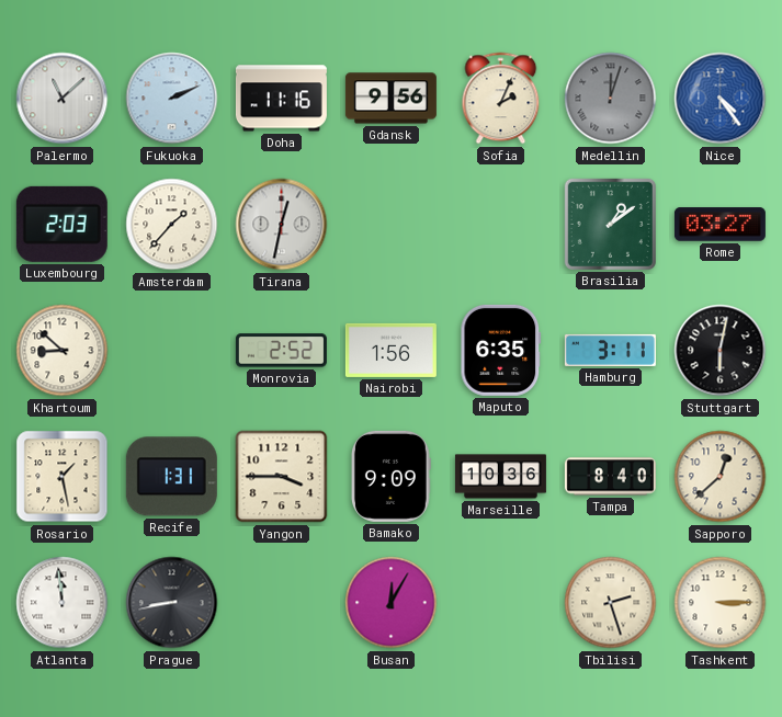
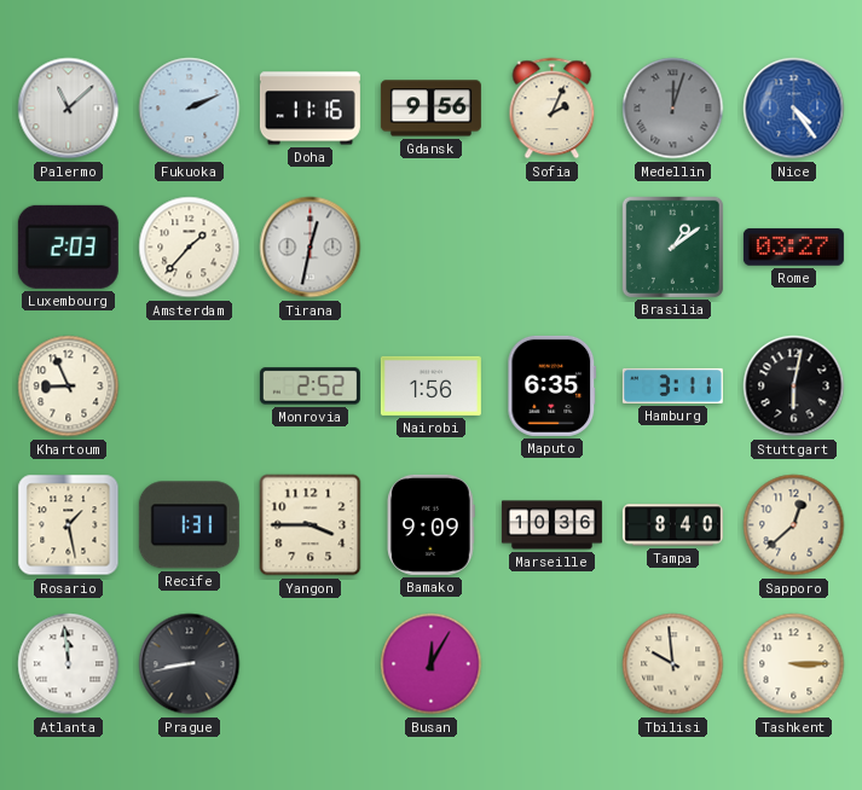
Khartoum: 8:52 -> 8:56 (69, 387)
Tbilisi: 2:27 -> 9:59 (673, 664)
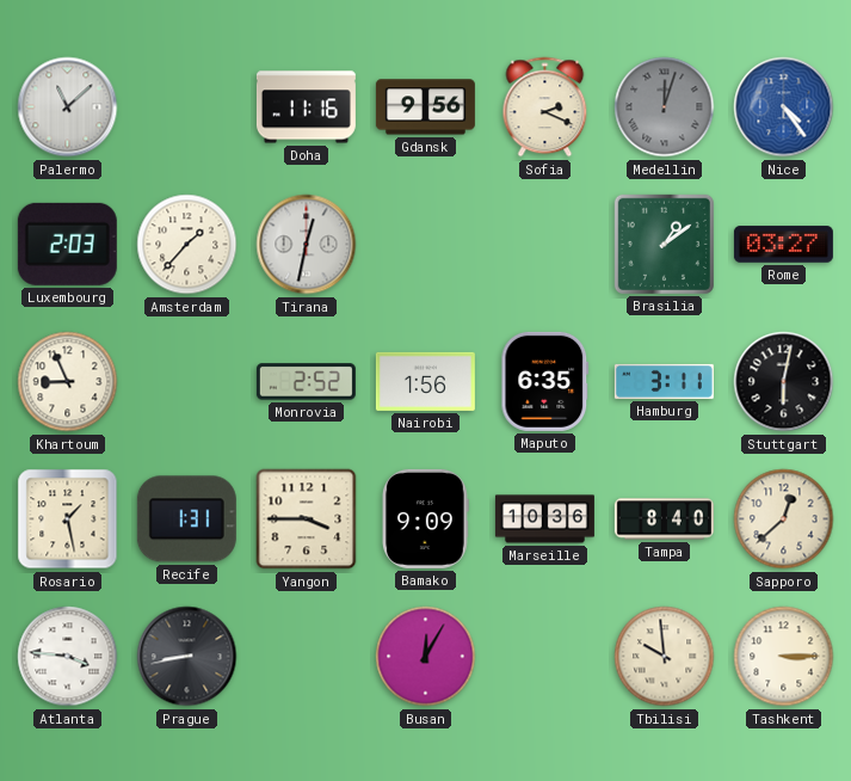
Fukuoka: 2:11 -> none (190, 109)
Sofia: 2:04 -> 2:19 (545, 107)
Atlanta: 11:59 -> 3:46 (68, 657)
